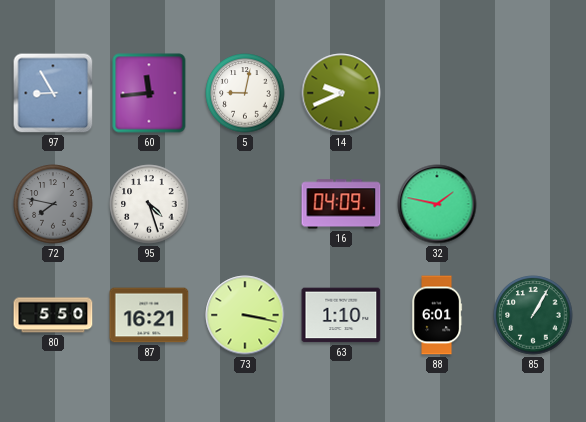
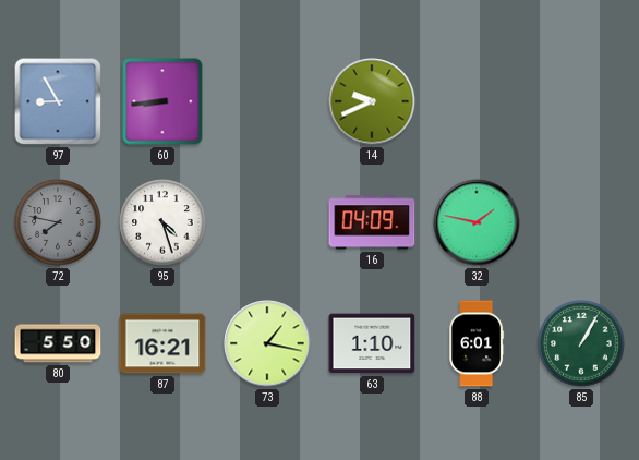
60: 11:44 -> 8:44 (162, 101)
5: 9:02 -> none (245, 93)
73: 3:17 -> 1:17 (267, 343)
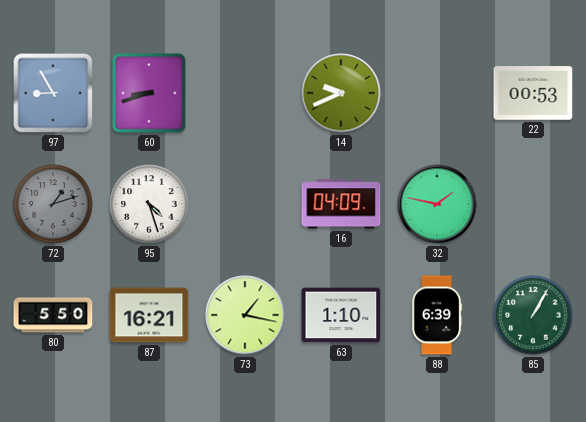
60: 8:44 -> 8:42 (149, 93)
22: none -> 00:53 (533, 93)
72: 7:47 -> 1:12 (53, 204)
88: 6:01 -> 6:39 (437, 315)
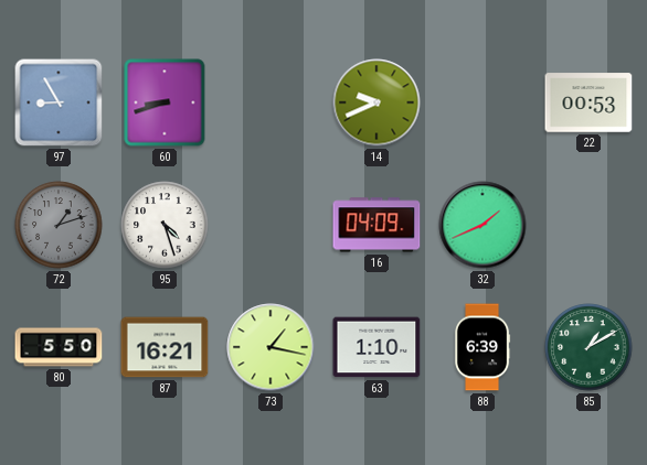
32: 1:47 -> 1:41 (482, 225)
85: 1:05 -> 1:10 (588, 347)
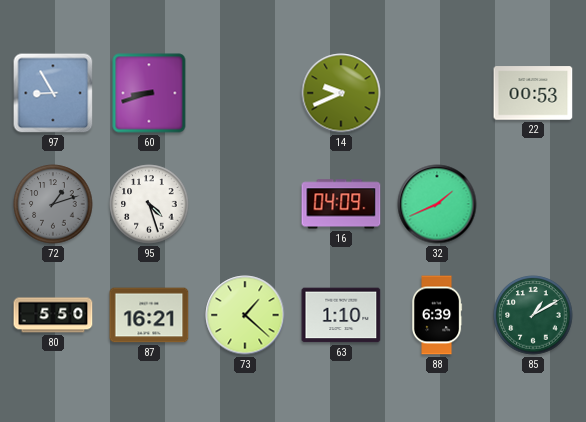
73: 1:17 -> 1:22 (245, 315)
